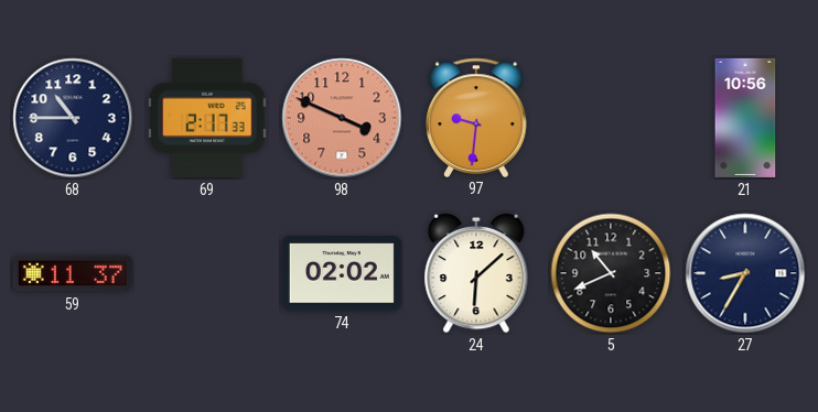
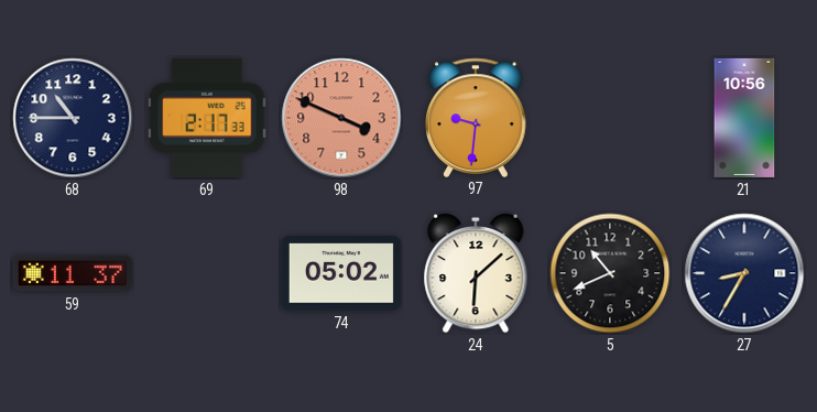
74: 02:02 -> 05:02 (341, 273)
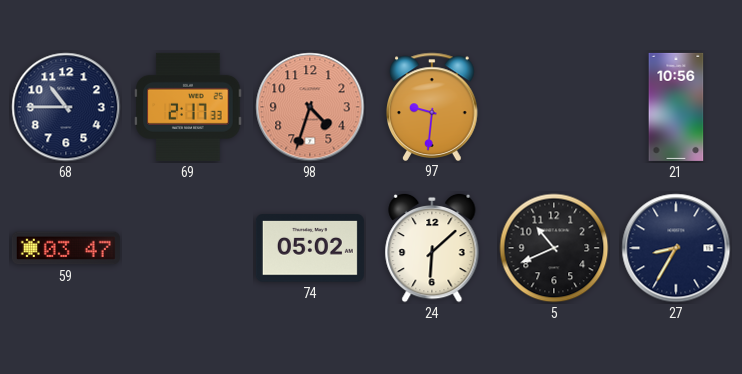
98: 3:49 -> 4:33 (310, 107)
59: 11:37 -> 03:47 (66, 248)
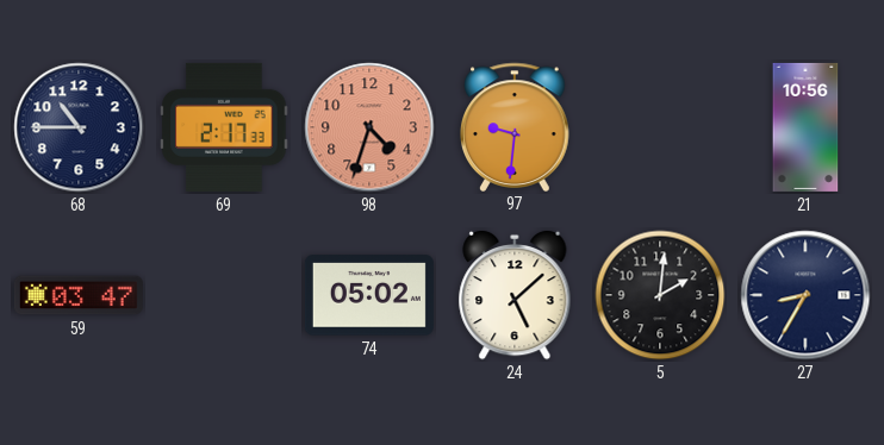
24: 6:08 -> 5:08 (515, 295)
5: 10:41 -> 2:01 (660, 295)
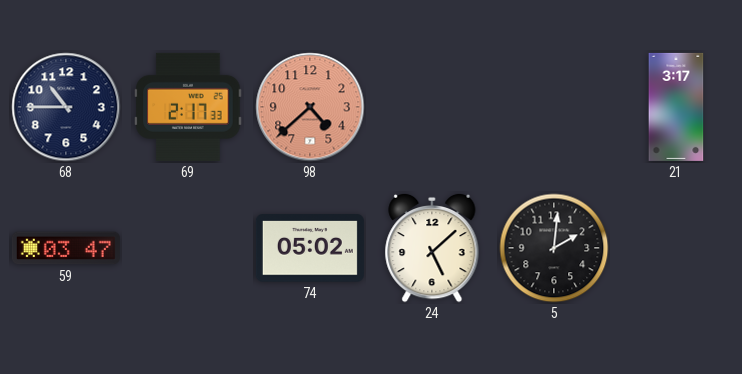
98: 4:33 -> 4:38 (310, 107)
97: 9:31 -> none (515, 126)
21: 10:56 -> 3:17 (676, 107)
27: 8:35 -> none (805, 295)
